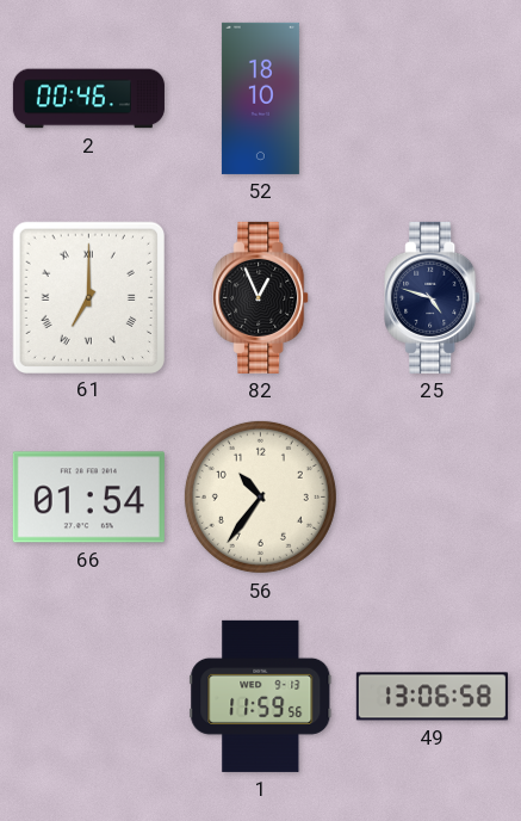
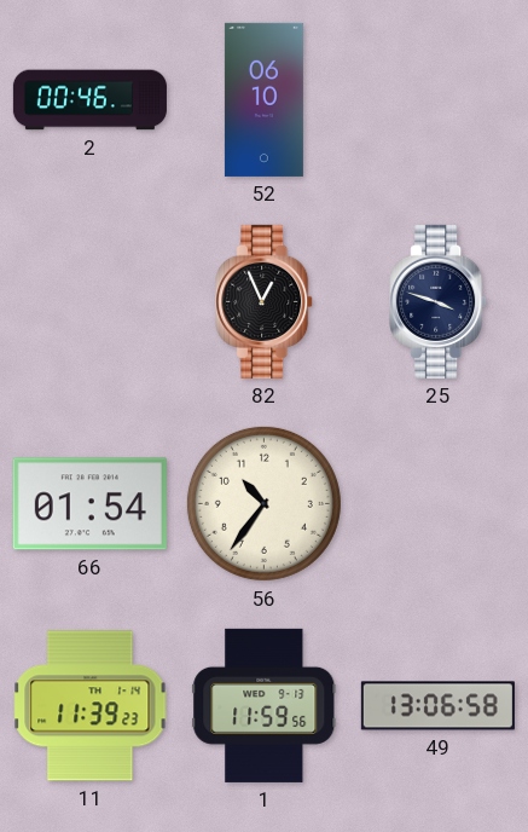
52: 18:10 -> 06:10 (263, 99)
61: 7:00 -> none (88, 297)
25: 4:48 -> 3:48 (439, 301)
11: none -> 11:39 (91, 706)
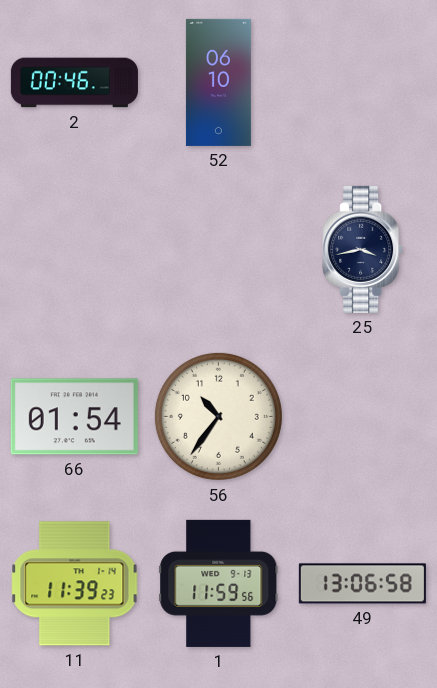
82: 12:56 -> none (265, 301)
25: 3:48 -> 3:43 (363, 249)
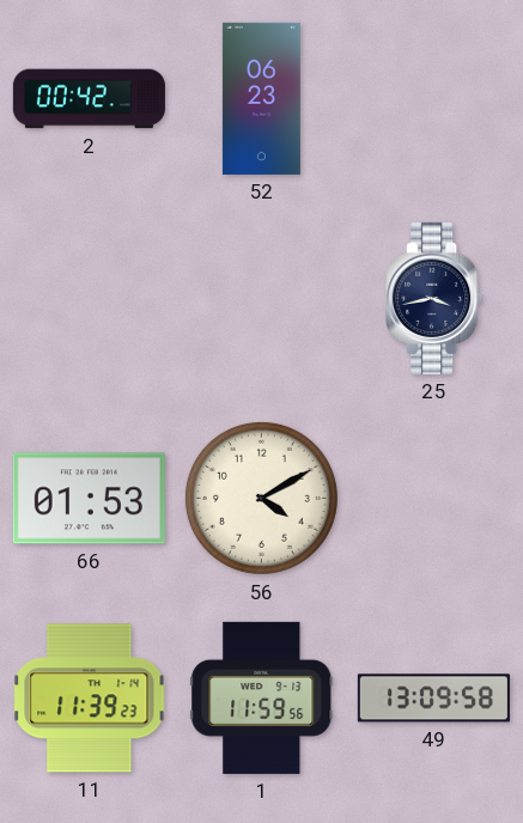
2: 00:46 -> 00:42 (89, 99)
52: 06:10 -> 06:23 (261, 98)
66: 01:54 -> 01:53 (89, 499)
56: 10:36 -> 4:10 (261, 498)
49: 13:06 -> 13:09 (433, 699)
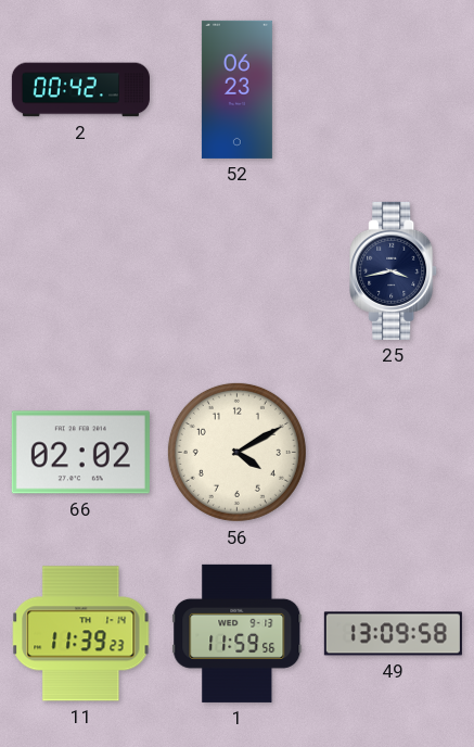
66: 01:53 -> 02:02 (80, 453)
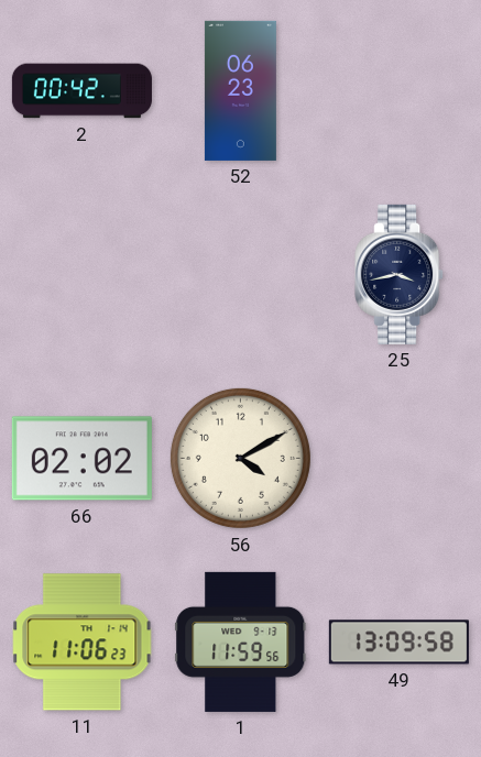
11: 11:39 -> 11:06 (83, 643)
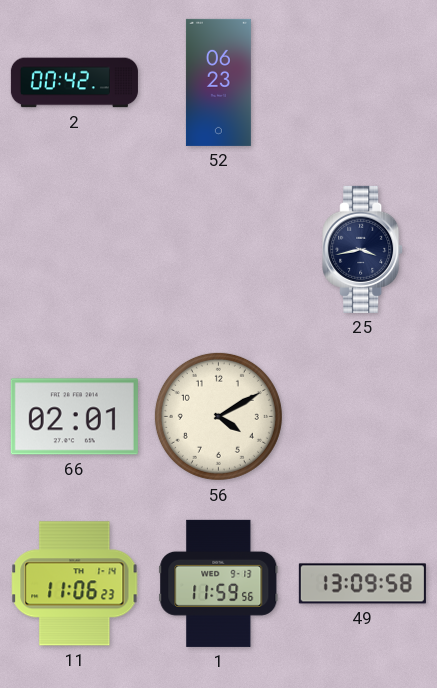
66: 02:02 -> 02:01 (74, 417)
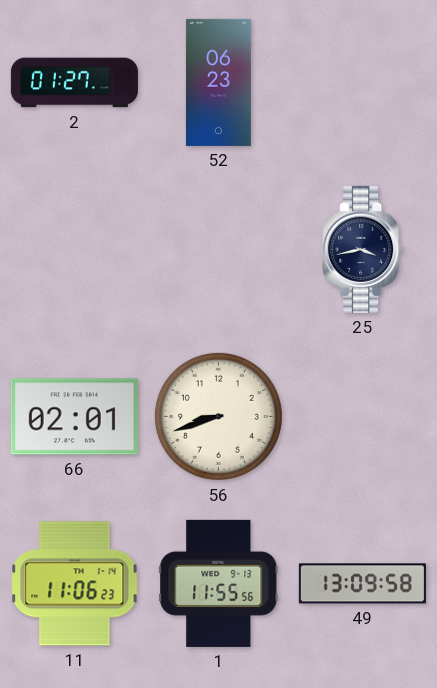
2: 00:42 -> 01:27 (74, 83)
56: 4:10 -> 8:42 (218, 416)
1: 11:59 -> 11:55 (219, 583)
